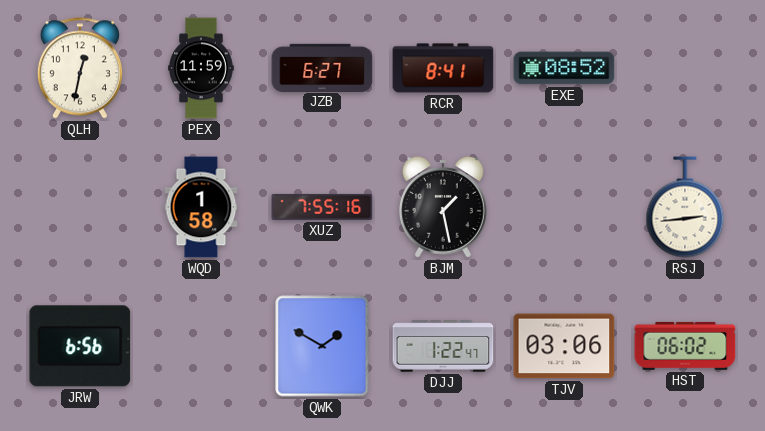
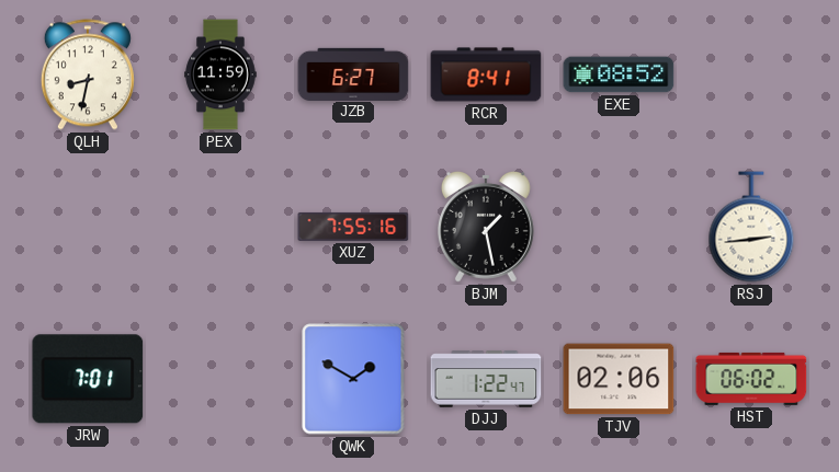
QLH: 12:32 -> 8:32 (88, 74)
WQD: 1:58 -> none (201, 207)
JRW: 6:56 -> 7:01 (88, 379)
TJV: 03:06 -> 02:06 (619, 379)
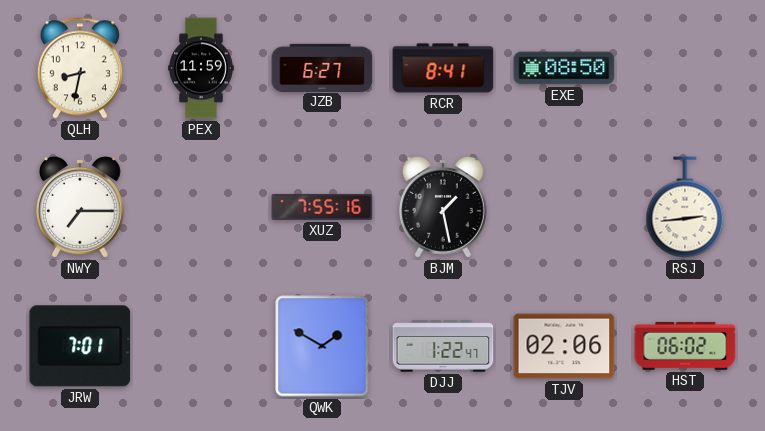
EXE: 08:52 -> 08:50 (564, 68)
NWY: none -> 7:15 (80, 207)
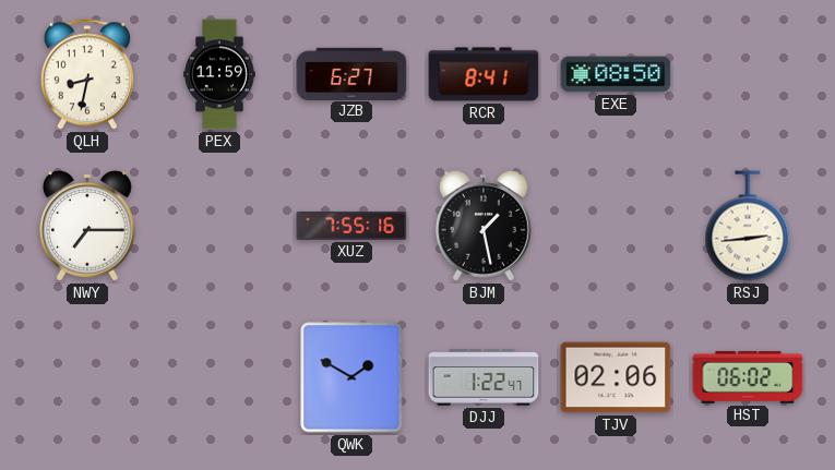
JRW: 7:01 -> none (80, 346)
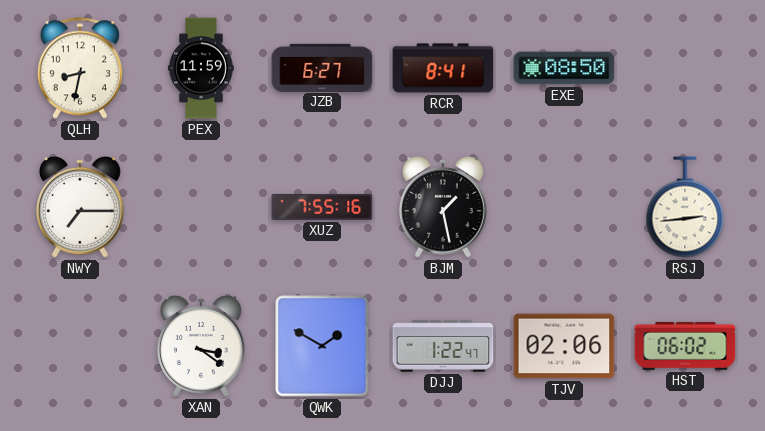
XAN: none -> 3:21 (201, 346)
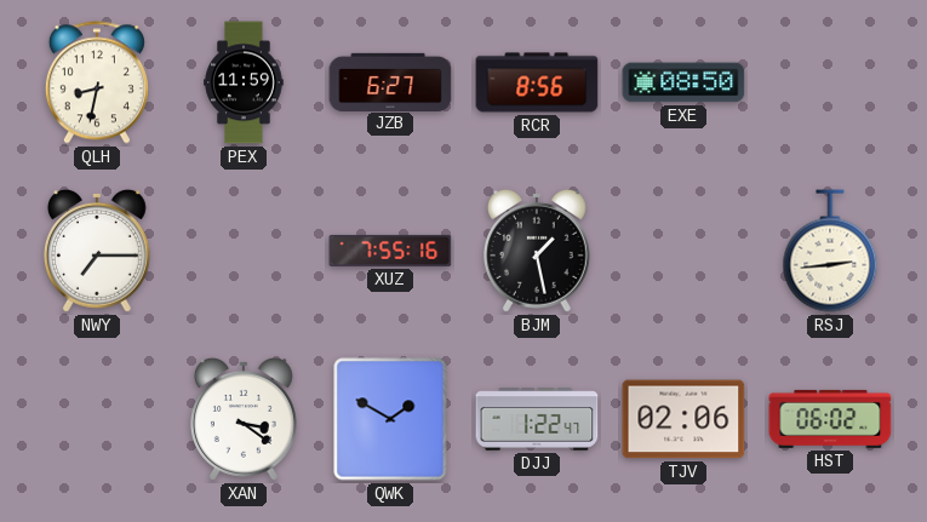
RCR: 8:41 -> 8:56 (537, 82)
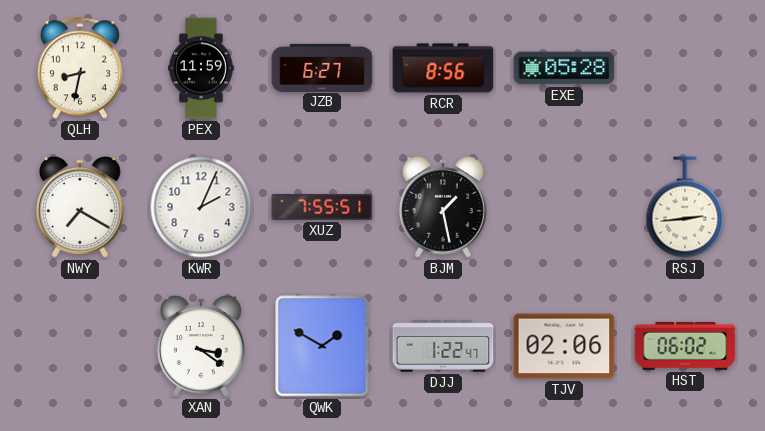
EXE: 08:50 -> 05:28 (564, 68)
NWY: 7:15 -> 7:20 (80, 207)
KWR: none -> 2:04 (201, 207)
XUZ: 7:55:16 -> 7:55:51 (322, 207)
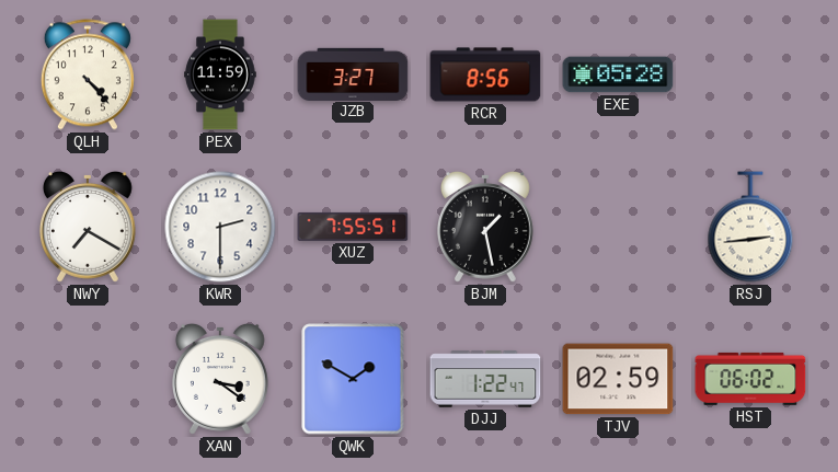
QLH: 8:32 -> 4:23 (88, 74)
JZB: 6:27 -> 3:27 (353, 73)
KWR: 2:04 -> 2:30 (220, 227)
TJV: 02:06 -> 02:59 (618, 379)
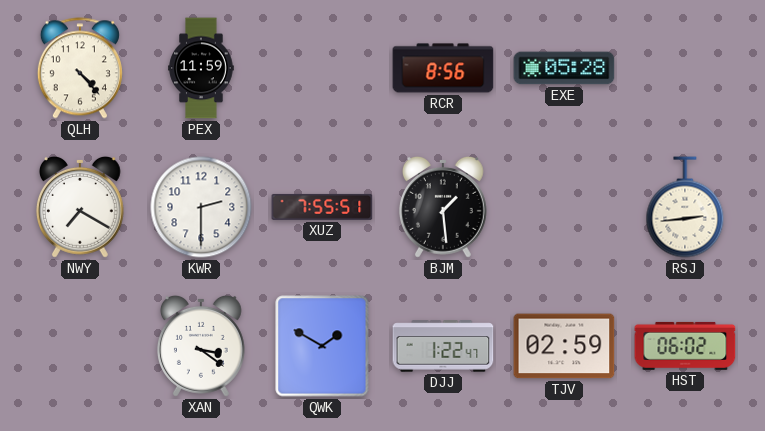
JZB: 3:27 -> none (353, 73)
BJM: 1:28 -> 1:29 (443, 207)
